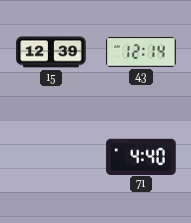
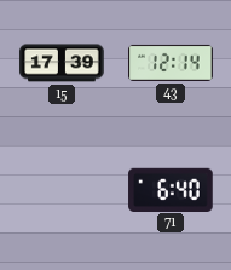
15: 12:39 -> 17:39 (62, 63)
71: 4:40 -> 6:40 (171, 189)
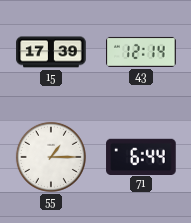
55: none -> 1:15 (51, 157)
71: 6:40 -> 6:44 (141, 156)
